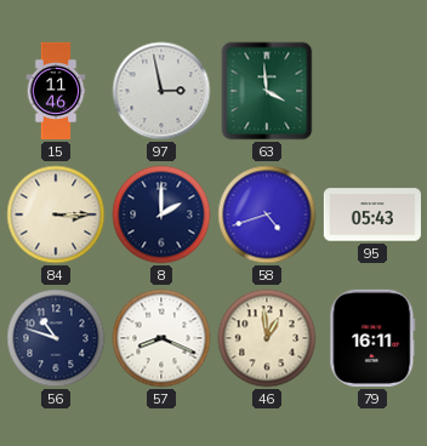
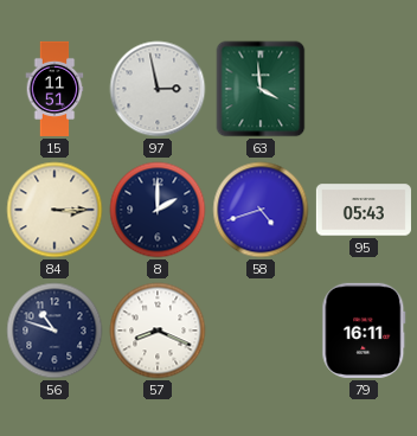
15: 11:46 -> 11:51 (54, 89)
46: 12:59 -> none (267, 338)
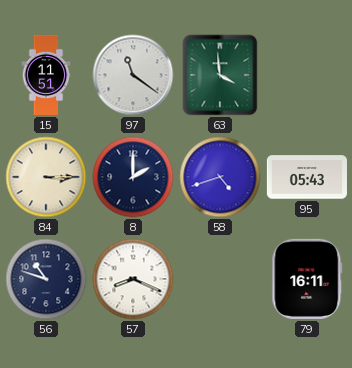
97: 2:58 -> 11:21 (133, 75)
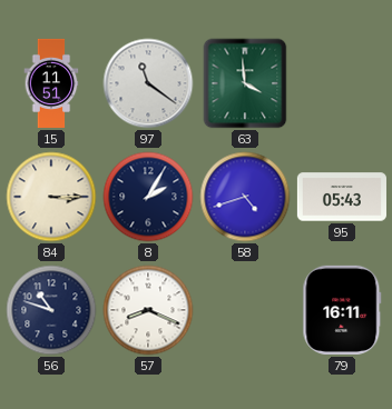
8: 2:00 -> 2:05 (148, 197)
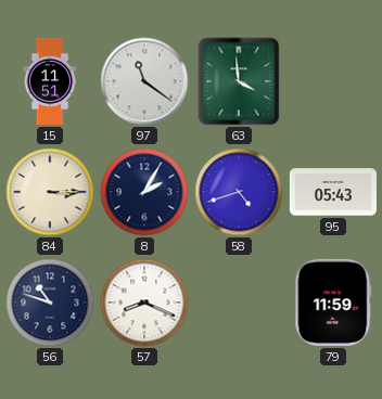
79: 16:11 -> 11:59 (333, 303)
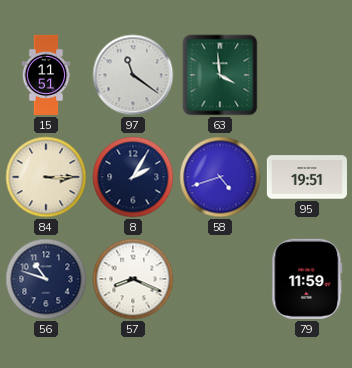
95: 05:43 -> 19:51 (307, 177)
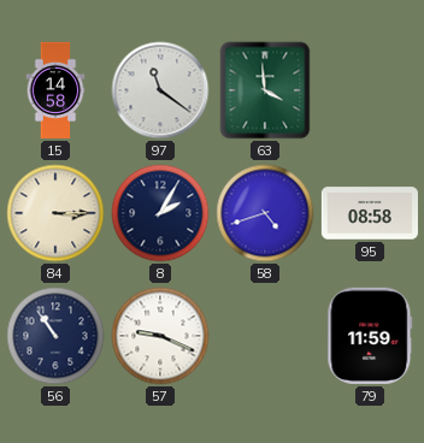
15: 11:51 -> 14:58 (55, 90)
95: 19:51 -> 08:58 (370, 213)
56: 10:48 -> 10:54 (55, 336)
57: 8:19 -> 9:19 (160, 336)
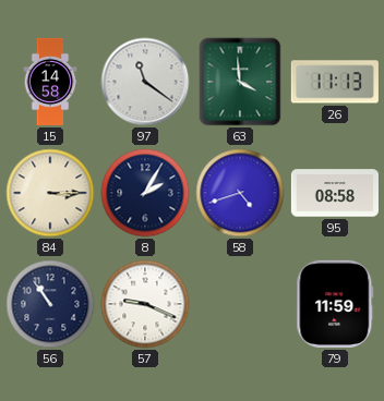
26: none -> 11:13 (335, 82)
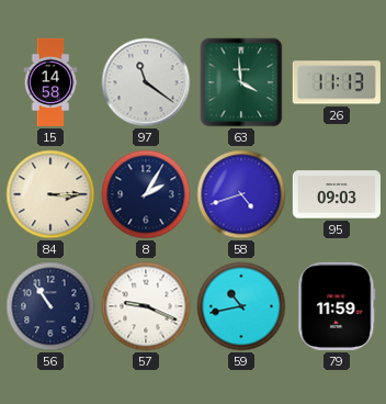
95: 08:58 -> 09:03 (337, 194)
59: none -> 10:43 (241, 306)
